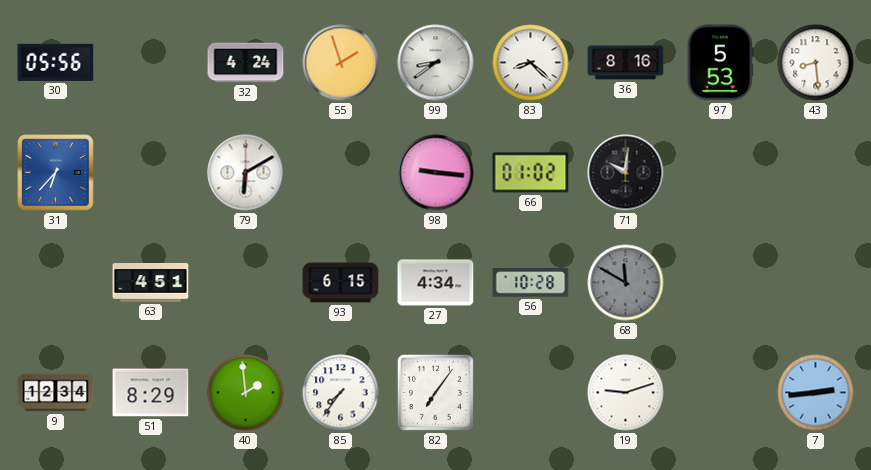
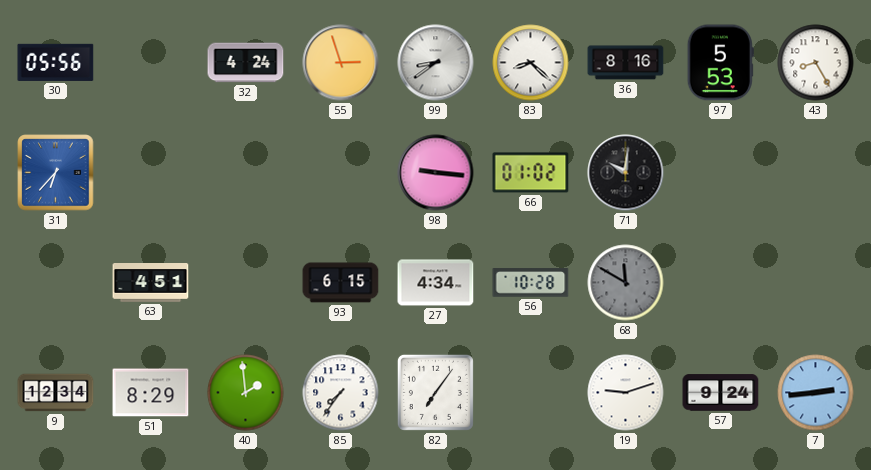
55: 1:57 -> 2:57 (341, 63)
43: 8:29 -> 8:25 (816, 63)
79: 6:10 -> none (246, 173)
57: none -> 9:24 (721, 393)
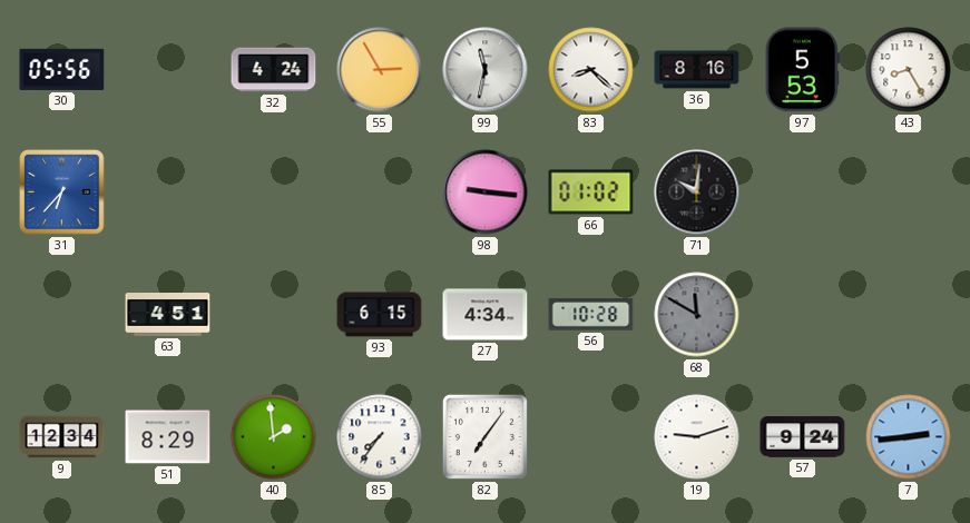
55: 2:57 -> 2:55 (380, 70)
99: 8:39 -> 11:32 (486, 70)
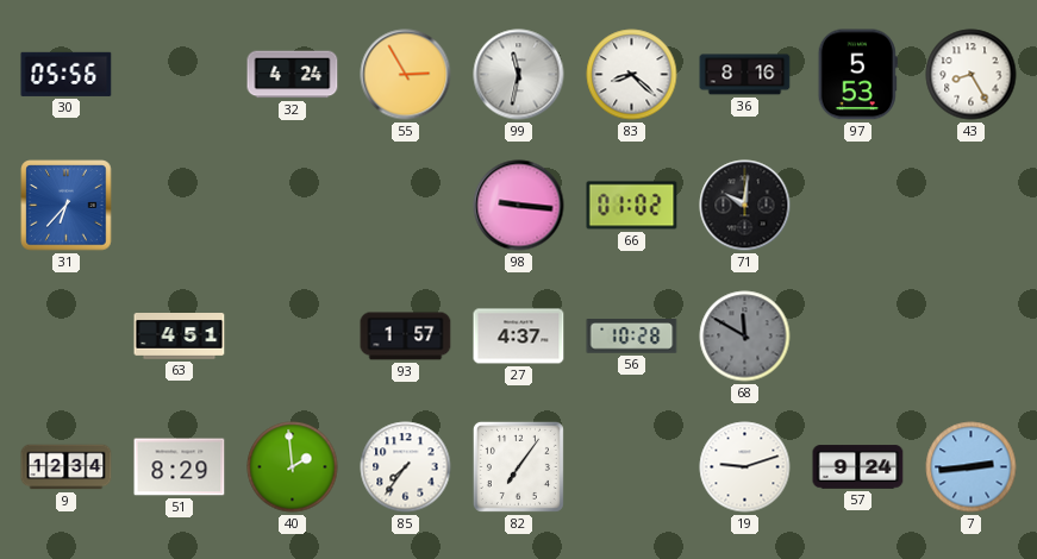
93: 6:15 -> 1:57 (406, 337)
27: 4:34 -> 4:37 (519, 337)
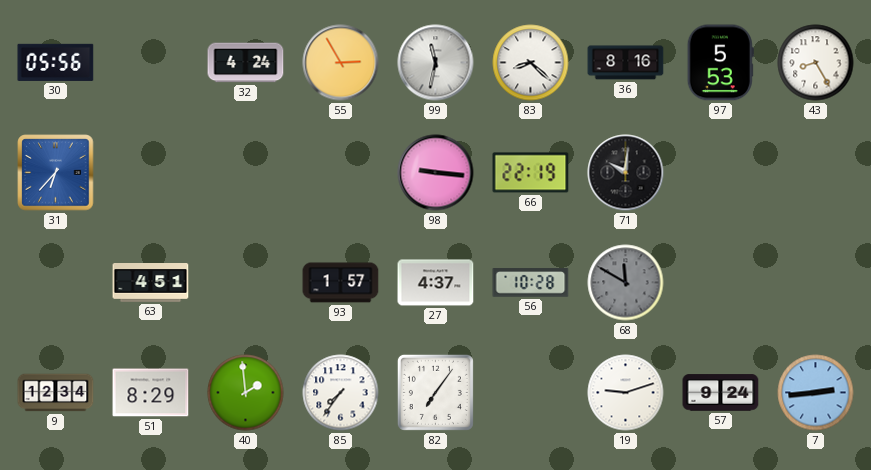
66: 01:02 -> 22:19 (531, 173)
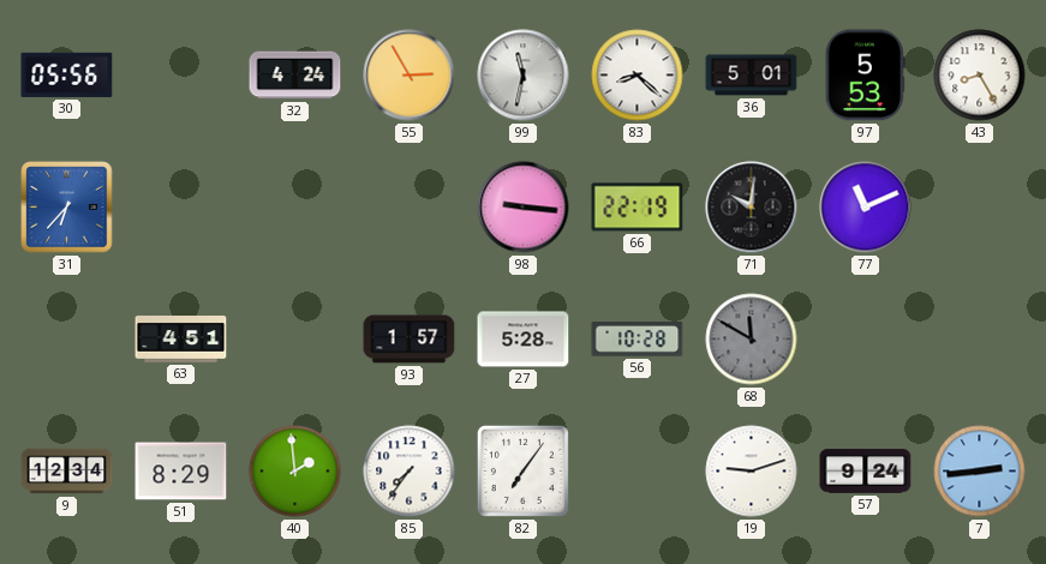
36: 8:16 -> 5:01 (752, 76)
77: none -> 11:11 (866, 208)
27: 4:37 -> 5:28 (524, 340)
